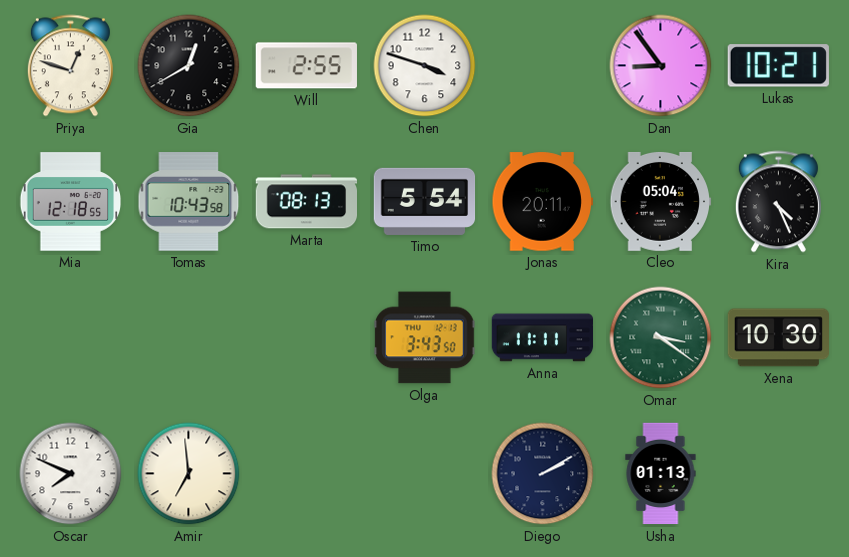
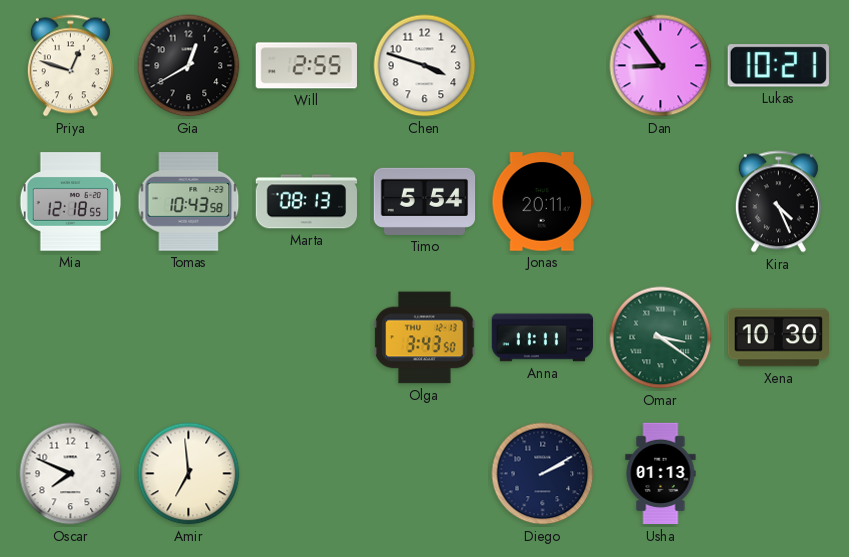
Cleo: 05:04 -> none (661, 201)
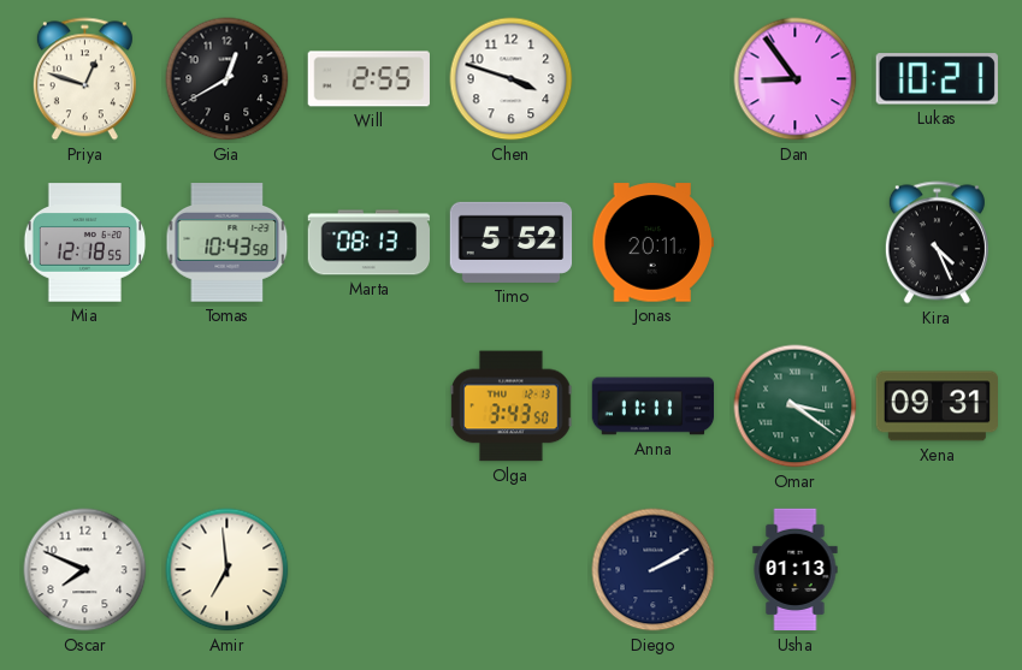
Timo: 5:54 -> 5:52 (512, 242)
Xena: 10:30 -> 09:31 (937, 407)
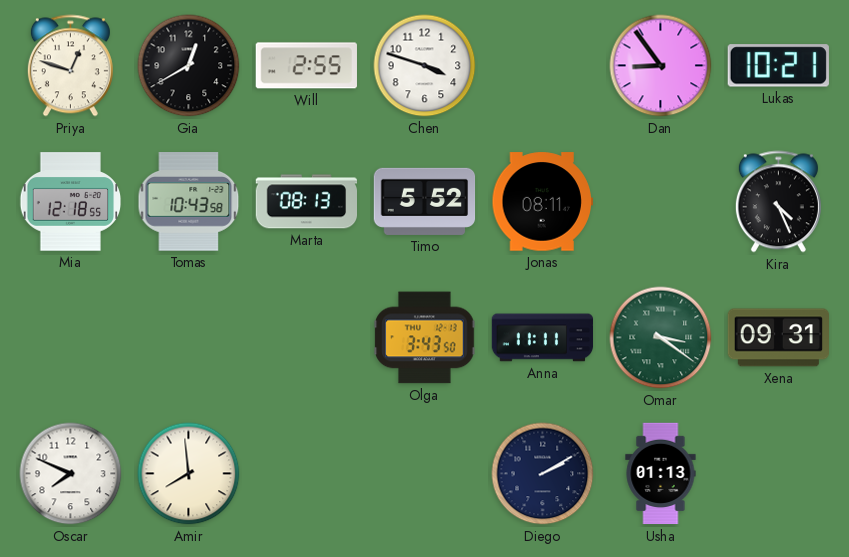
Jonas: 20:11 -> 08:11 (542, 202)
Amir: 6:59 -> 7:59 (189, 474)
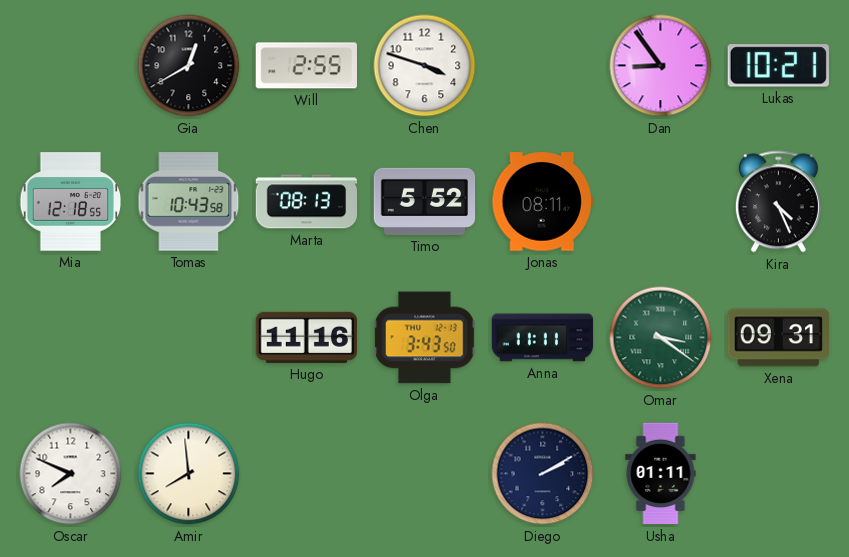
Priya: 12:48 -> none (70, 66)
Hugo: none -> 11:16 (306, 337)
Usha: 01:13 -> 01:11 (661, 474)
